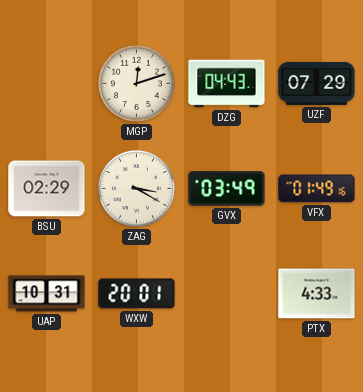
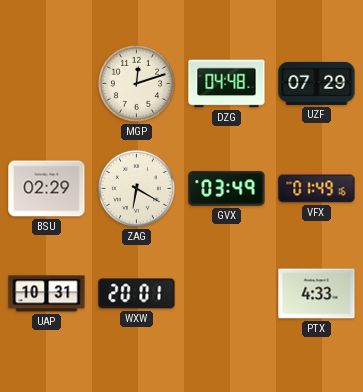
DZG: 04:43 -> 04:48 (227, 84)
ZAG: 3:20 -> 6:20 (136, 188)
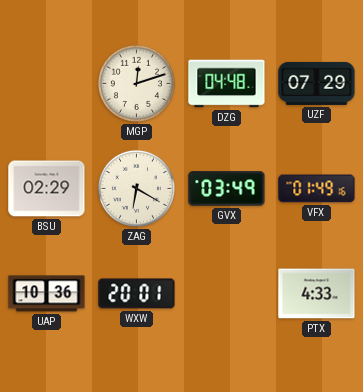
UAP: 10:31 -> 10:36 (47, 294)
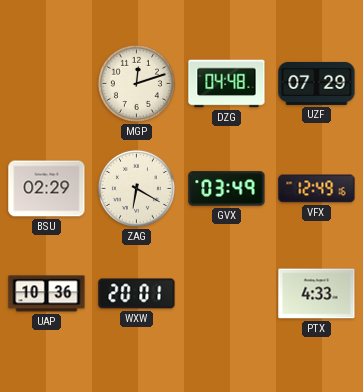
VFX: 01:49 -> 12:49 (317, 189)
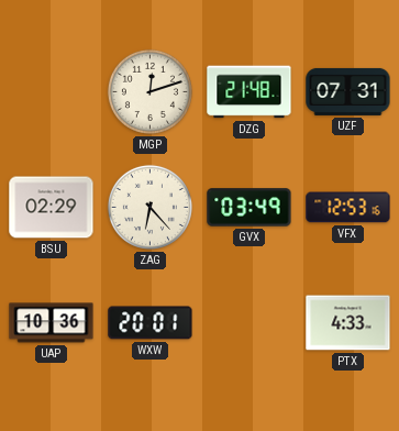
DZG: 04:48 -> 21:48 (250, 92)
UZF: 07:29 -> 07:31 (348, 91)
ZAG: 6:20 -> 6:23 (149, 207)
VFX: 12:49 -> 12:53 (348, 208)
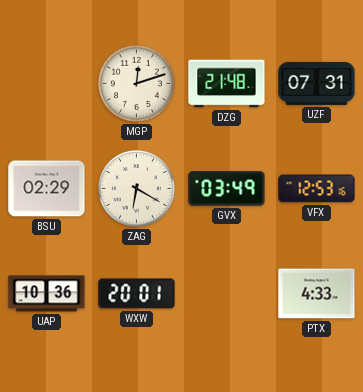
ZAG: 6:23 -> 6:20 (136, 188)
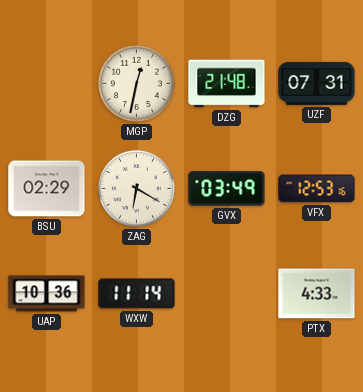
MGP: 12:12 -> 12:32 (136, 83)
WXW: 20:01 -> 11:14 (137, 294)
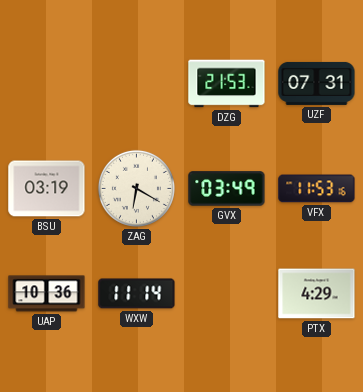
MGP: 12:32 -> none (136, 83)
DZG: 21:48 -> 21:53 (227, 84)
BSU: 02:29 -> 03:19 (47, 189)
VFX: 12:53 -> 11:53 (317, 189)
PTX: 4:33 -> 4:29 (317, 294)
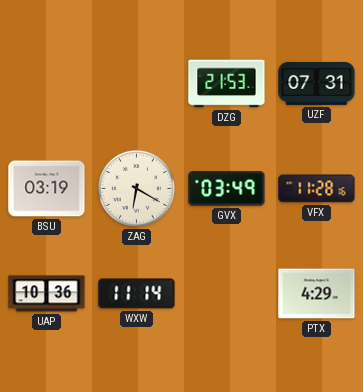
VFX: 11:53 -> 11:28 (317, 189)
